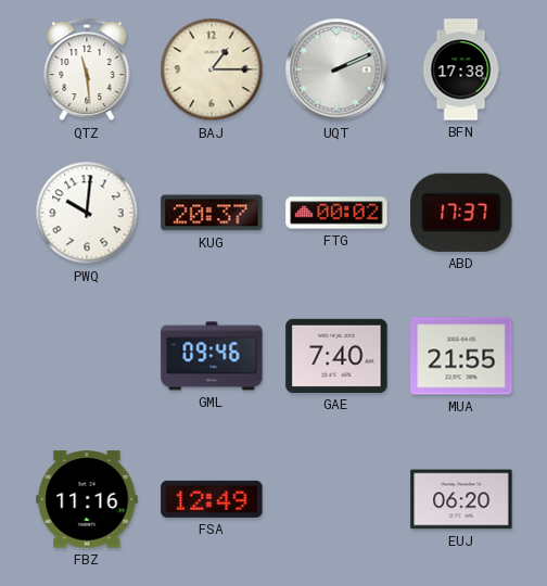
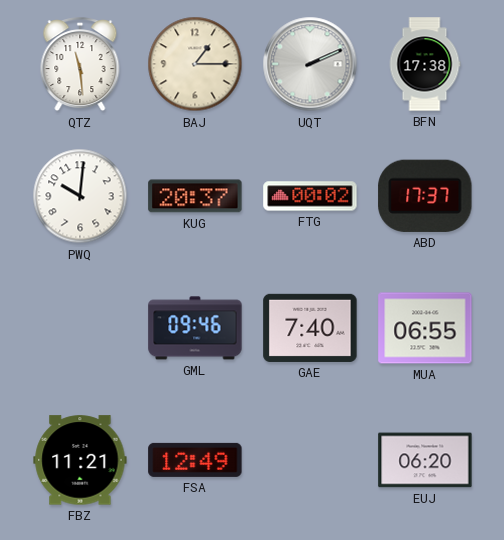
MUA: 21:55 -> 06:55 (425, 328)
FBZ: 11:16 -> 11:21 (80, 460)
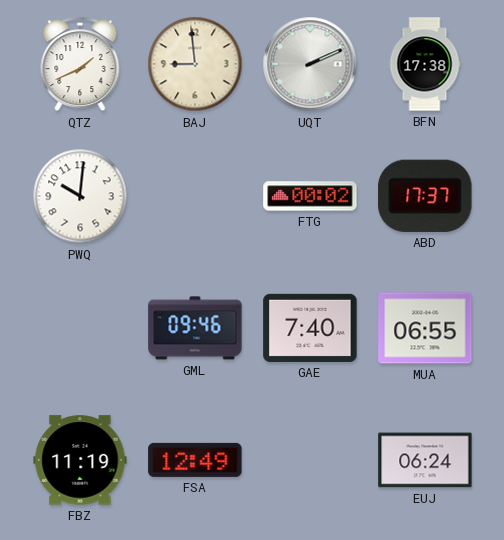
QTZ: 11:29 -> 1:41 (80, 65)
BAJ: 1:15 -> 8:59 (195, 64)
KUG: 20:37 -> none (195, 196)
FBZ: 11:21 -> 11:19 (80, 460)
EUJ: 06:20 -> 06:24 (425, 460)
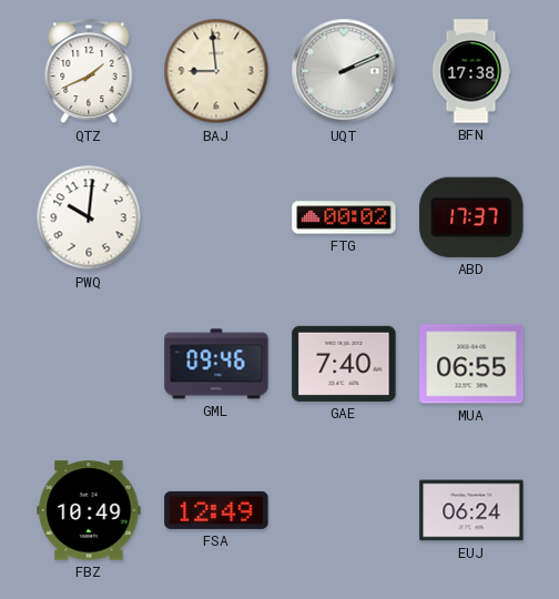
FBZ: 11:19 -> 10:49 (89, 510)
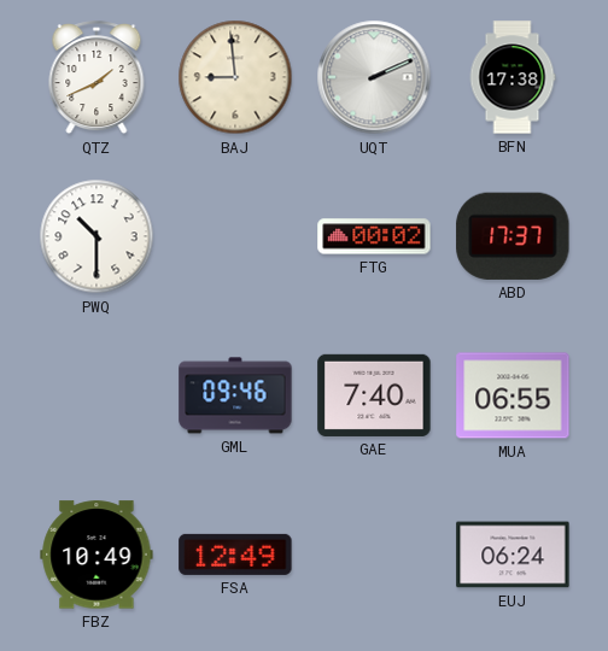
PWQ: 10:01 -> 10:30 (97, 236)
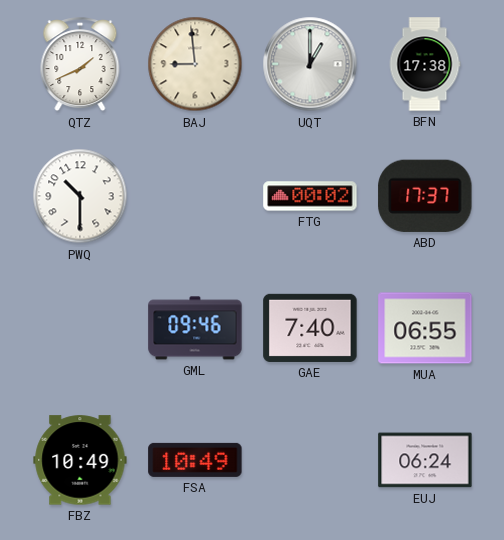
UQT: 2:11 -> 1:00 (310, 64)
FSA: 12:49 -> 10:49 (195, 460)
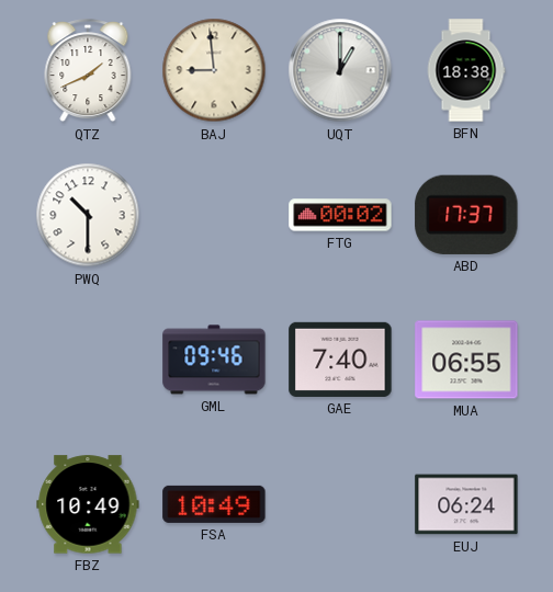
BFN: 17:38 -> 18:38 (466, 70)
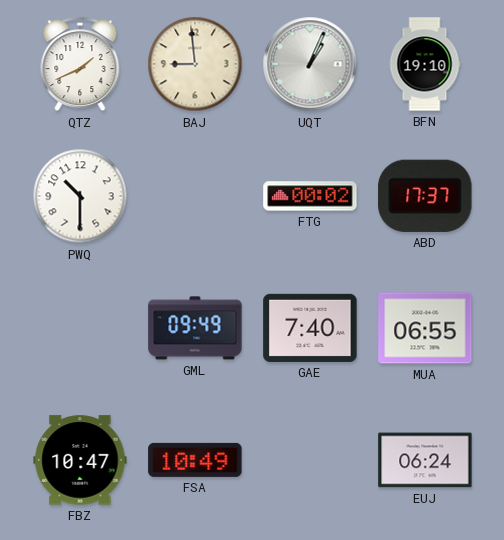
UQT: 1:00 -> 1:04 (310, 64)
BFN: 18:38 -> 19:10 (425, 64)
GML: 09:46 -> 09:49 (195, 328)
FBZ: 10:49 -> 10:47 (80, 460)
